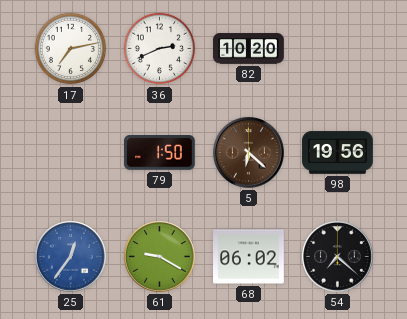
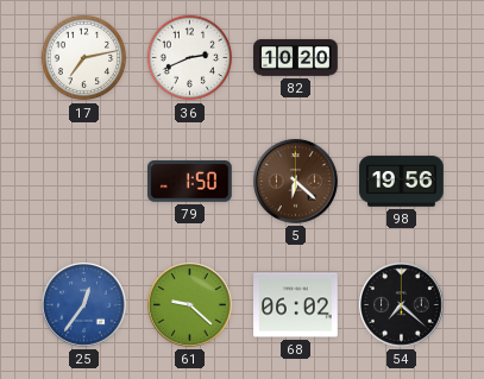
61: 9:20 -> 9:22 (190, 305)
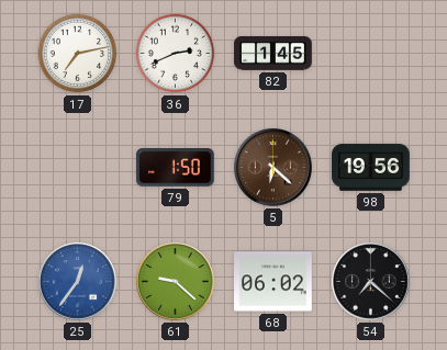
82: 10:20 -> 1:45 (273, 54)
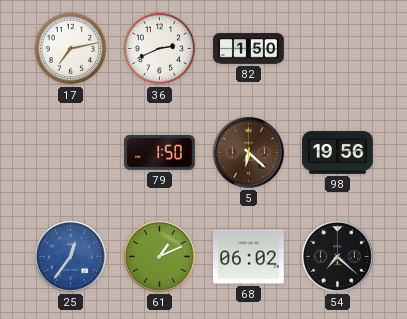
82: 1:45 -> 1:50 (249, 49)
61: 9:22 -> 1:11 (160, 257)
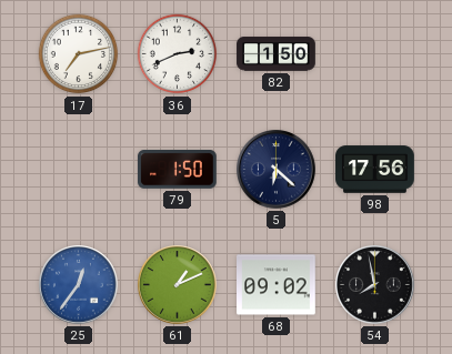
5 dial: brown -> navy (277, 170)
98: 19:56 -> 17:56 (375, 170)
68: 06:02 -> 09:02 (277, 285)
54: 7:22 -> 7:58 (375, 285)
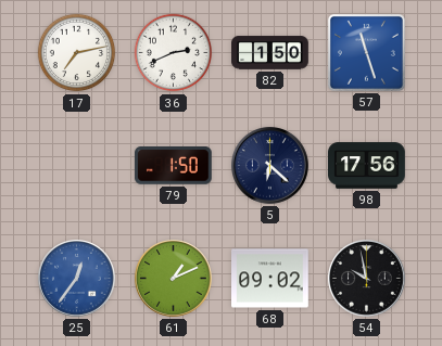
57: none -> 11:27 (366, 52)
54: 7:58 -> 9:58 (367, 279)
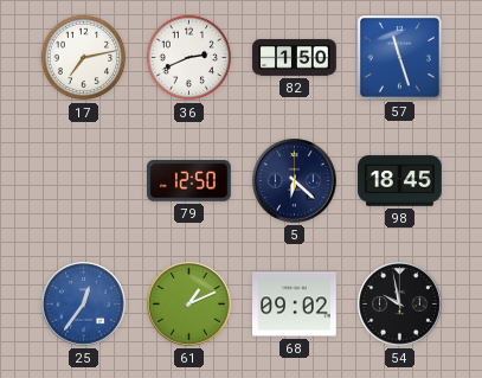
79: 1:50 -> 12:50 (189, 181)
98: 17:56 -> 18:45 (400, 181)
